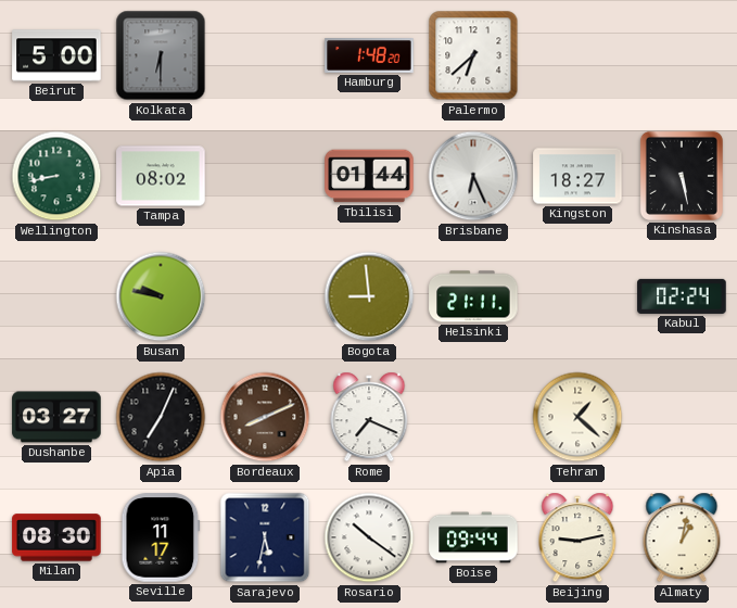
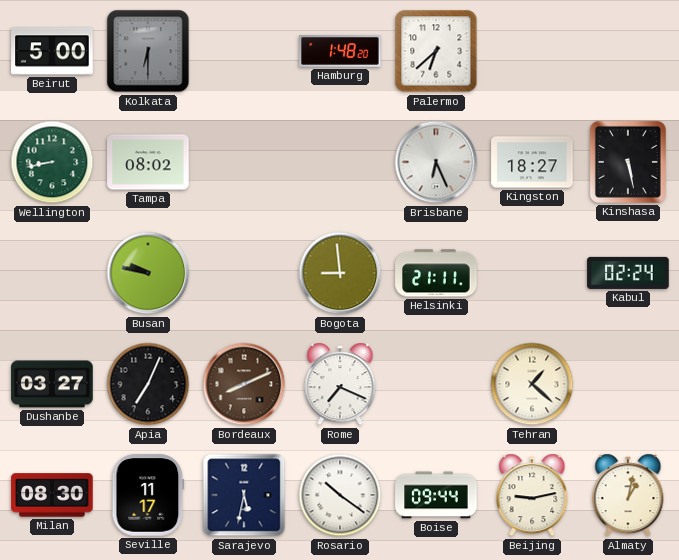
Tbilisi: 01:44 -> none (369, 176)
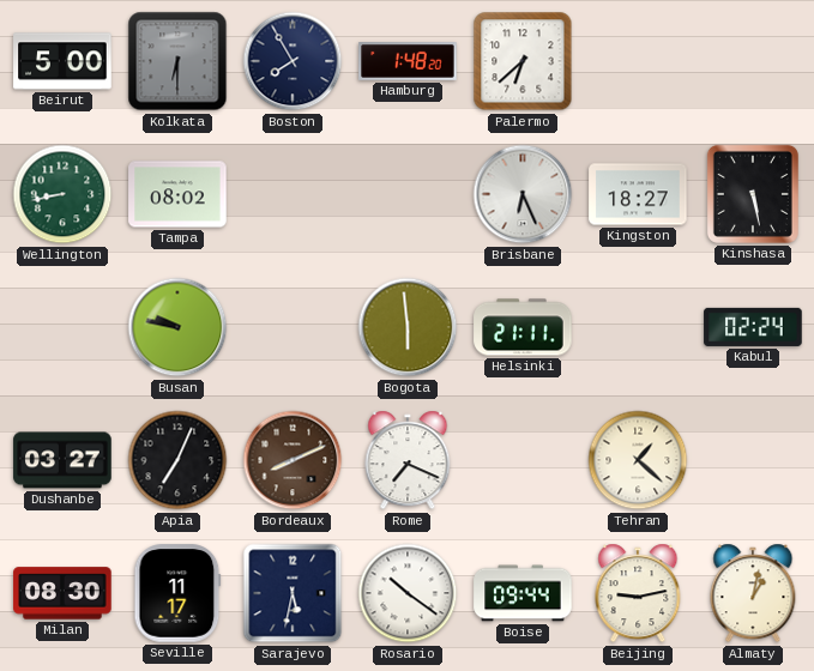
Boston: none -> 7:55 (293, 61)
Bogota: 8:59 -> 5:59 (408, 327)
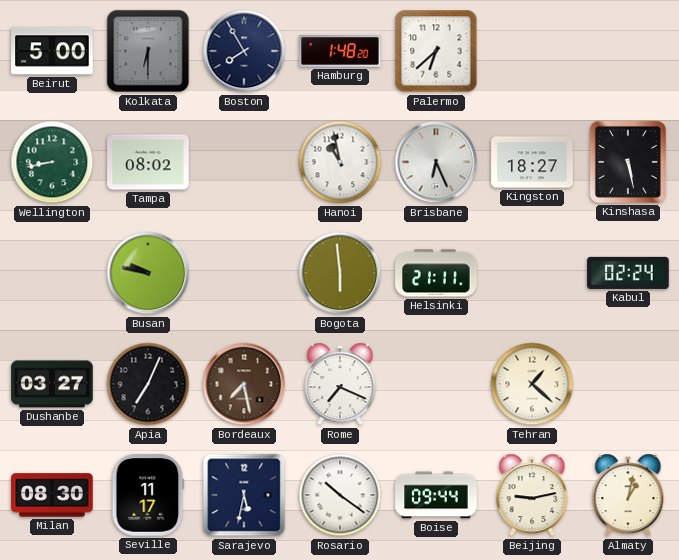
Hanoi: none -> 10:58 (340, 162)
Bordeaux: 8:11 -> 7:28 (244, 384)
